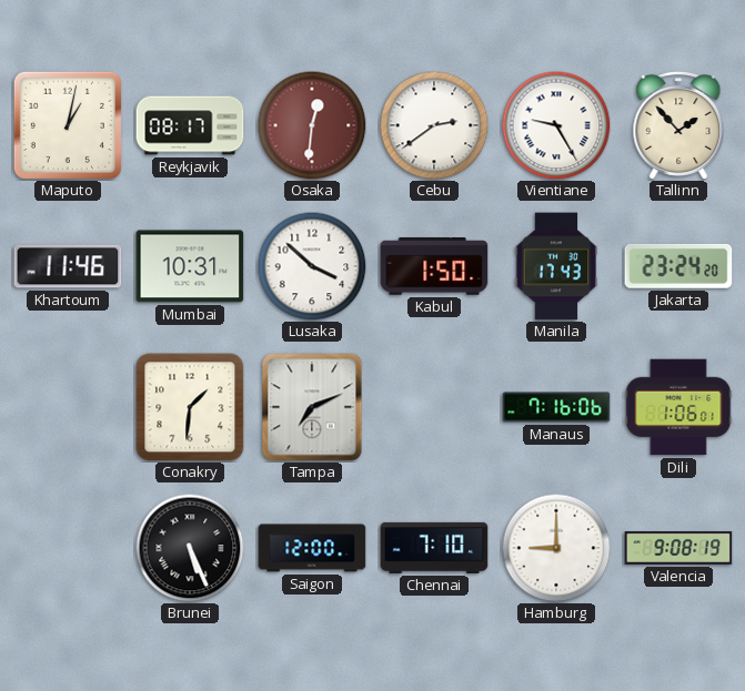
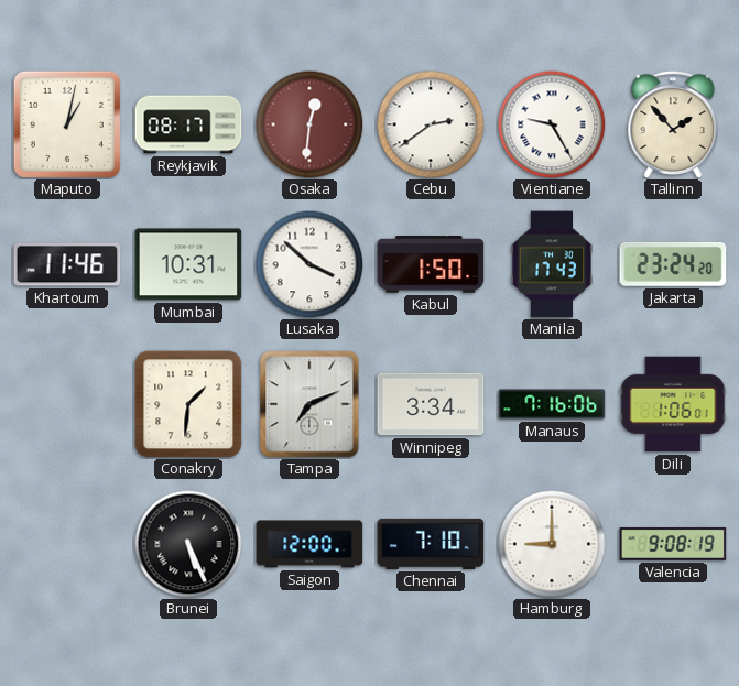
Winnipeg: none -> 3:34 (431, 404)
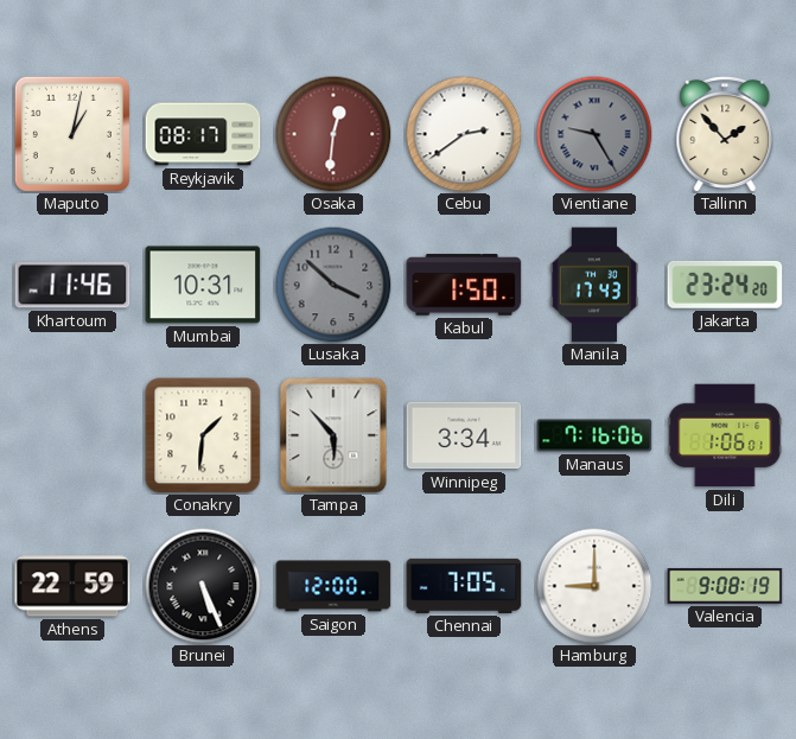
Vientiane dial: white -> grey (594, 134)
Lusaka dial: white -> grey (333, 285)
Tampa: 7:11 -> 5:53 (333, 435)
Athens: none -> 22:59 (72, 586)
Chennai: 7:10 -> 7:05 (464, 586)
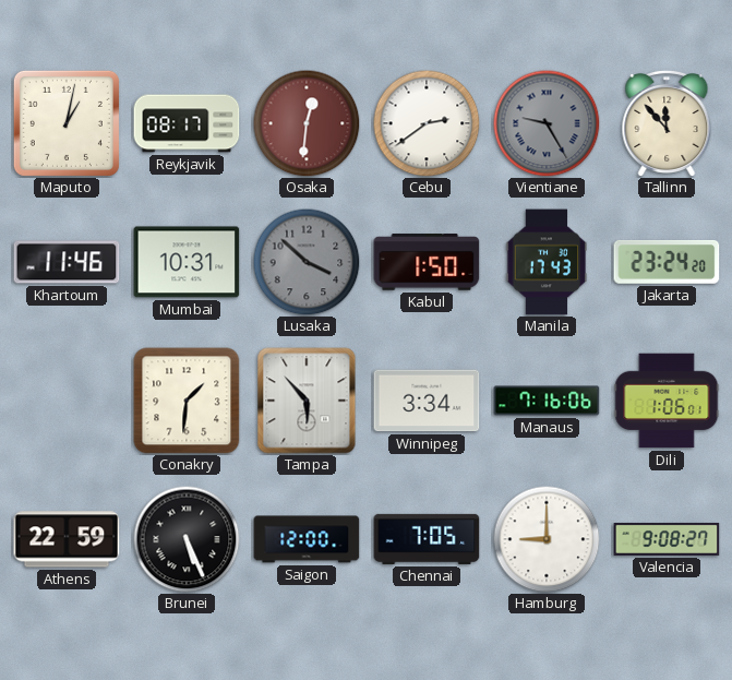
Tallinn: 1:53 -> 11:53 (667, 123)
Valencia: 9:08:19 -> 9:08:27 (667, 539)
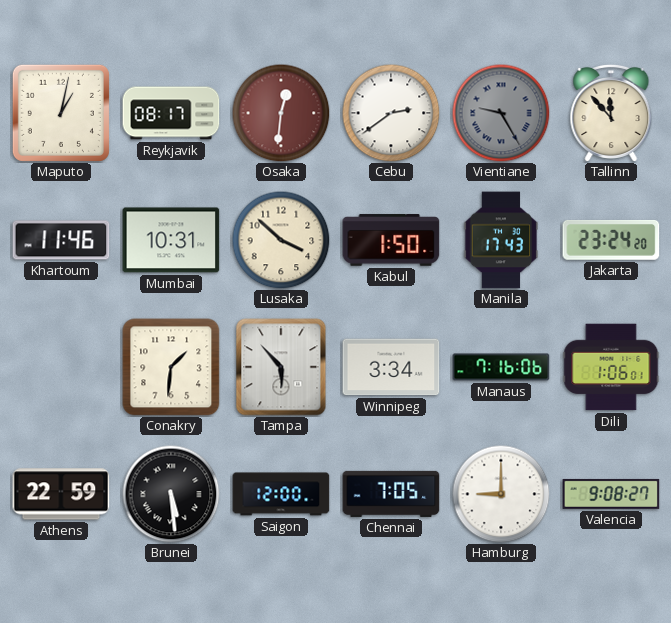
Lusaka dial: grey -> cream (281, 240)
Brunei: 5:26 -> 5:29 (171, 494)
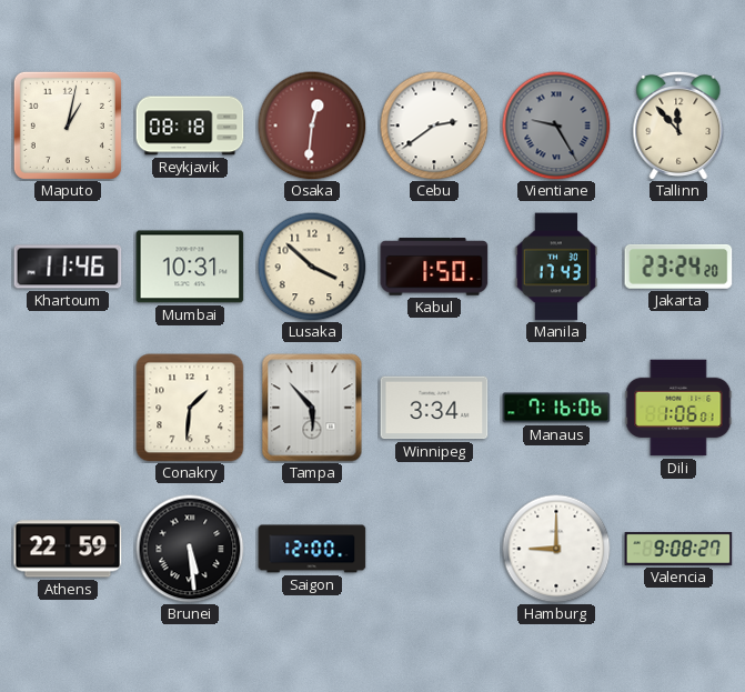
Reykjavik: 08:17 -> 08:18 (190, 126)
Chennai: 7:05 -> none (391, 494)
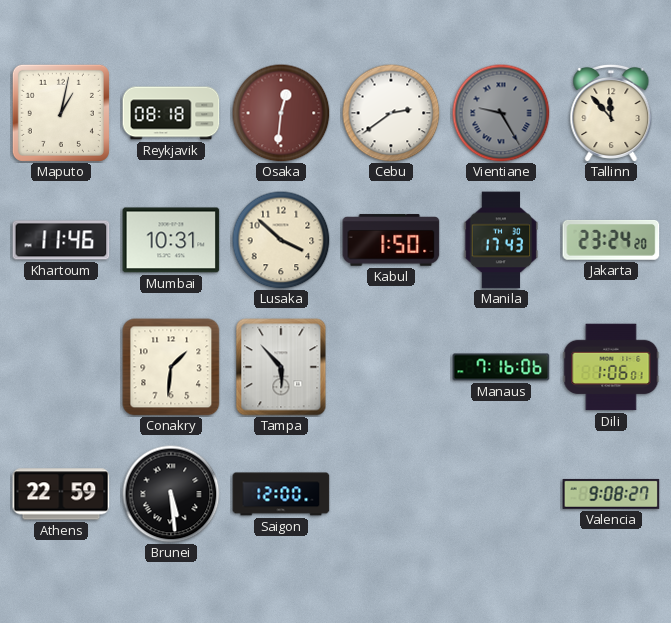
Winnipeg: 3:34 -> none (434, 408)
Hamburg: 9:00 -> none (556, 549)
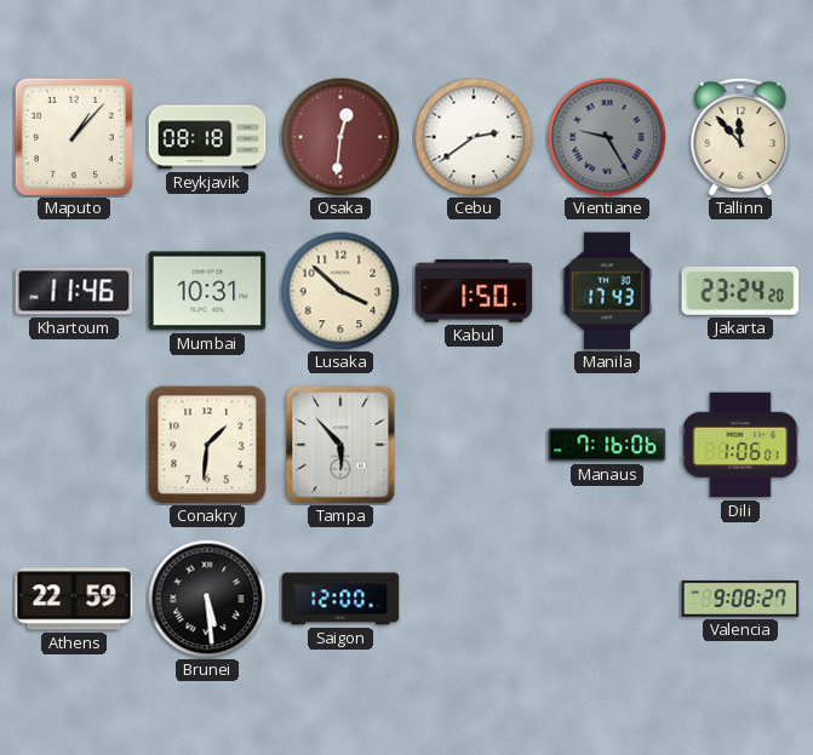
Maputo: 1:02 -> 1:07 (74, 137)
